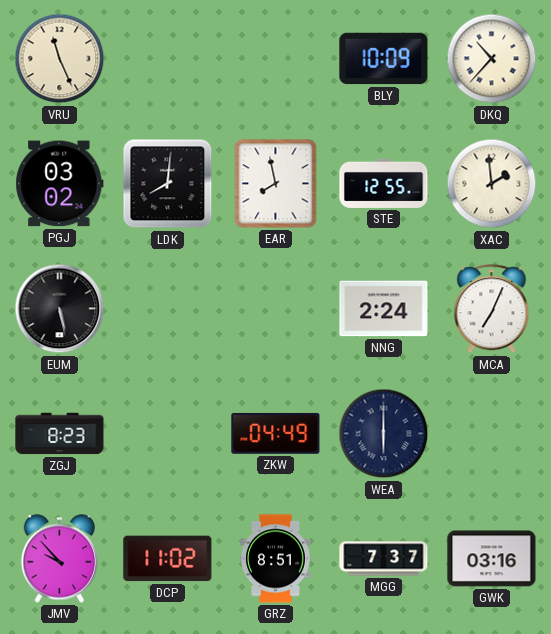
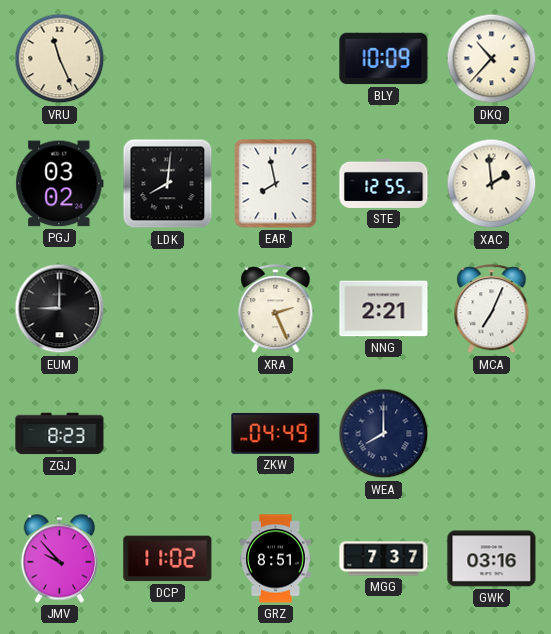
EUM: 5:28 -> 9:00 (60, 309)
XRA: none -> 2:26 (276, 309)
NNG: 2:24 -> 2:21 (384, 309)
WEA: 6:00 -> 8:00 (384, 434)
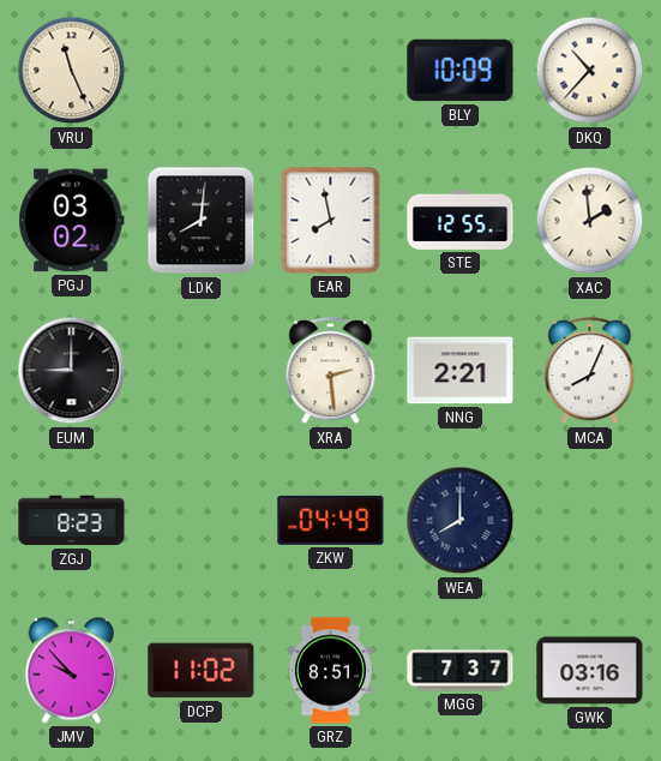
XRA: 2:26 -> 2:29 (331, 371)
MCA: 7:04 -> 8:04 (590, 371)
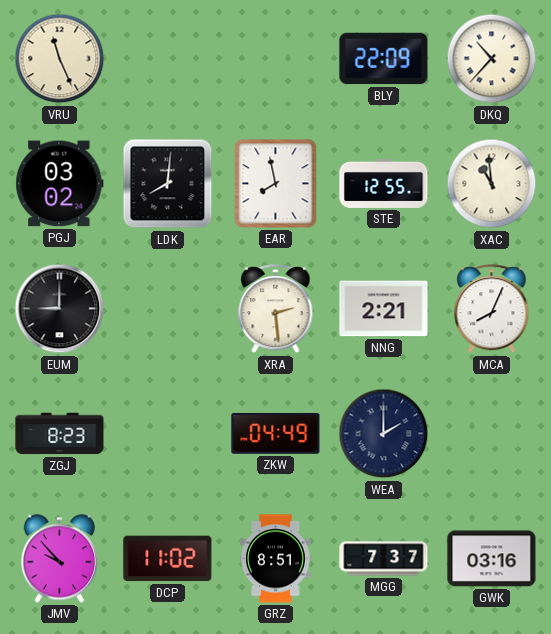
BLY: 10:09 -> 22:09 (384, 59)
XAC: 1:59 -> 10:59 (492, 184)
WEA: 8:00 -> 2:00 (384, 434)
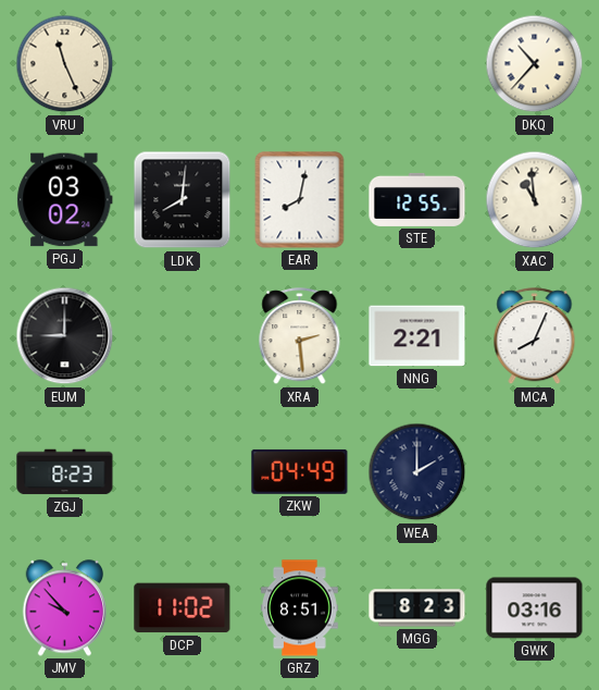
BLY: 22:09 -> none (384, 59)
EAR: 7:58 -> 8:02 (300, 200)
MGG: 7:37 -> 8:23 (417, 608)
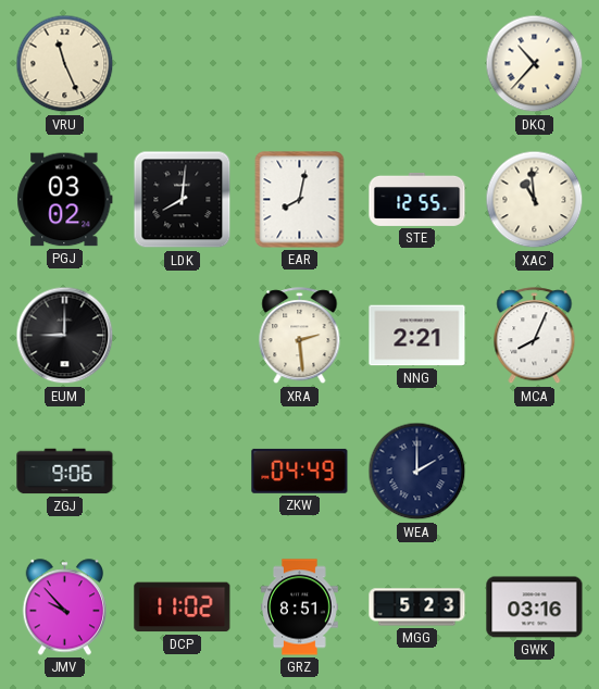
ZGJ: 8:23 -> 9:06 (65, 472)
MGG: 8:23 -> 5:23 (417, 607)
